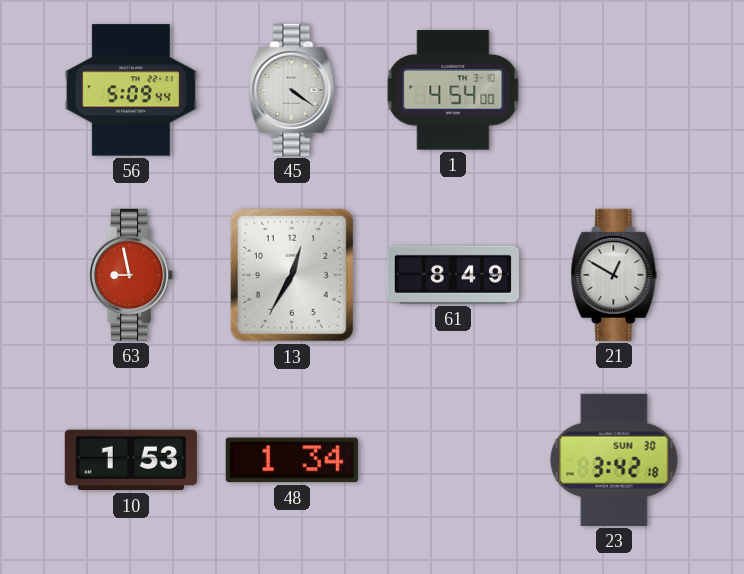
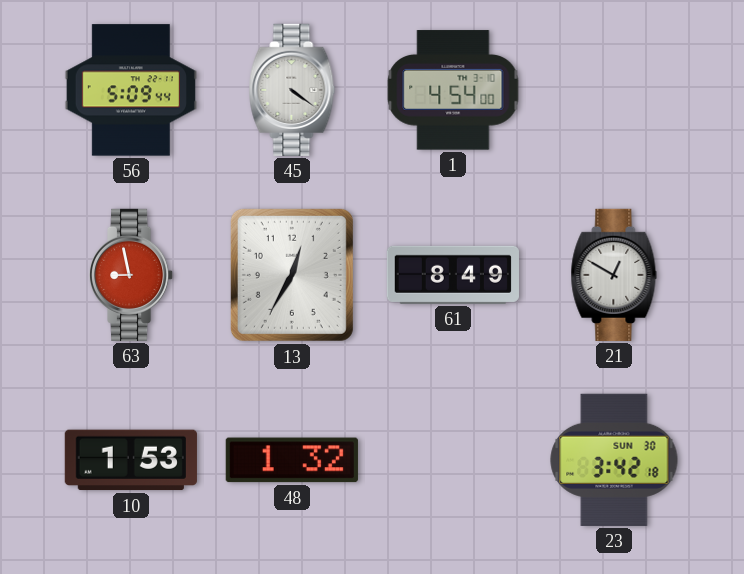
48: 1:34 -> 1:32 (292, 460)
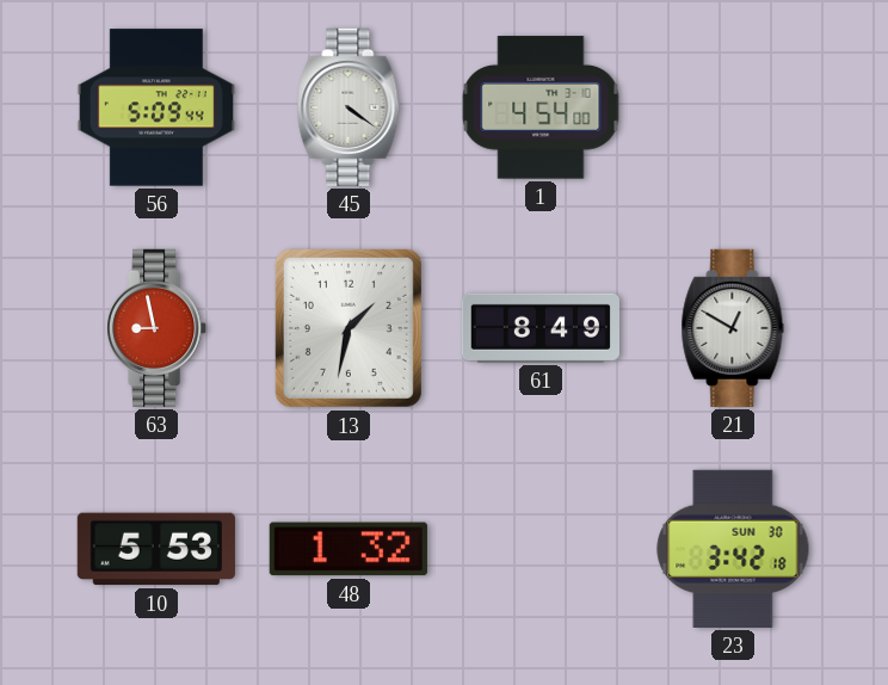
13: 12:35 -> 1:32 (349, 328)
10: 1:53 -> 5:53 (156, 549)
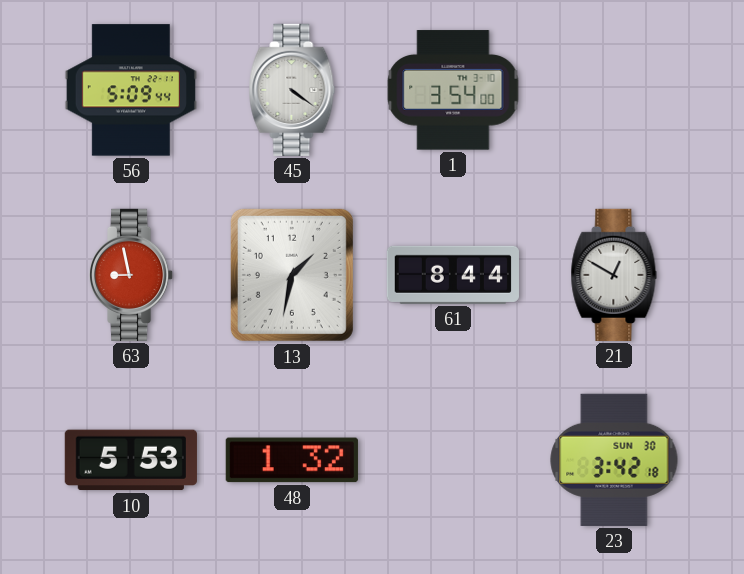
1: 4:54 -> 3:54 (453, 90)
61: 8:49 -> 8:44 (453, 275)
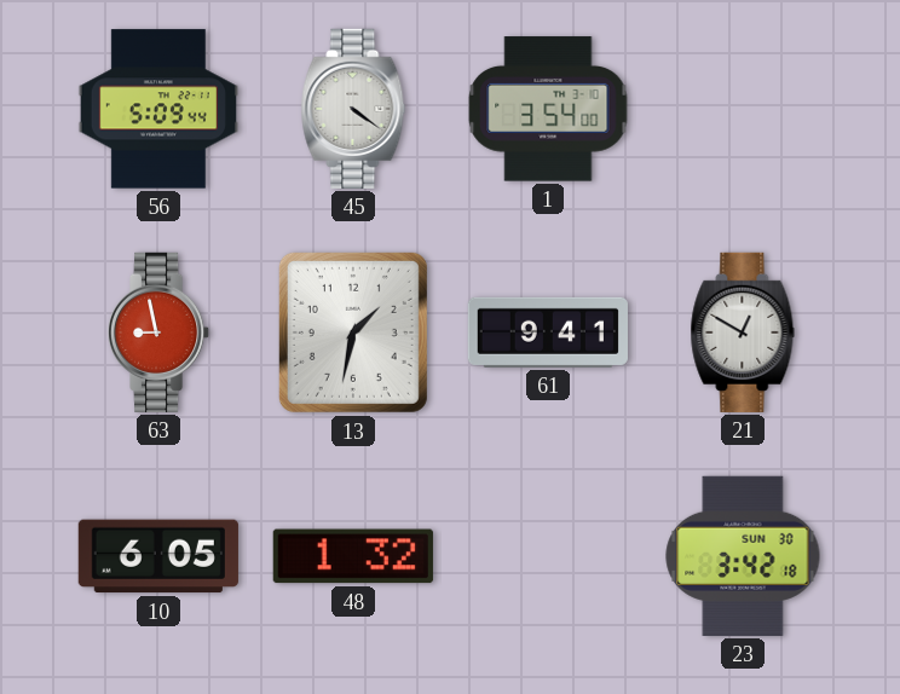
61: 8:44 -> 9:41 (548, 332)
10: 5:53 -> 6:05 (158, 556)
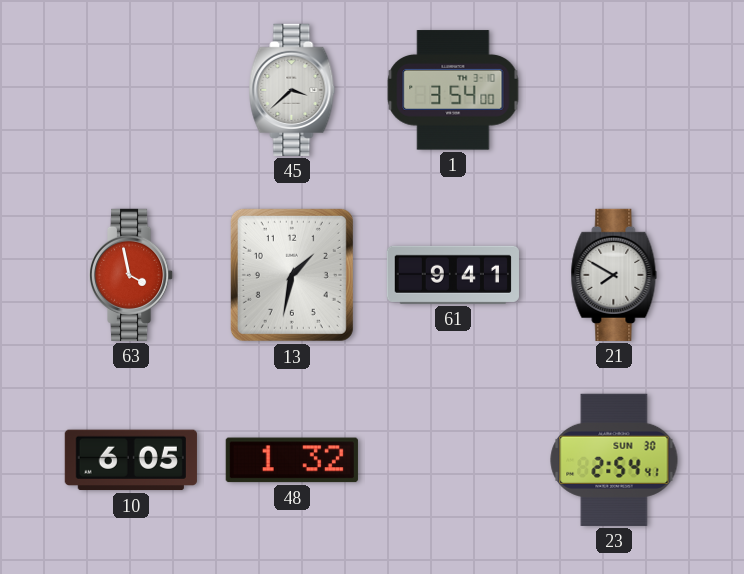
56: 5:09 -> none (158, 109)
45: 4:21 -> 3:38 (292, 90)
63: 8:58 -> 3:58 (132, 275)
21: 12:50 -> 7:50 (614, 275)
23: 3:42 -> 2:54 (614, 460)
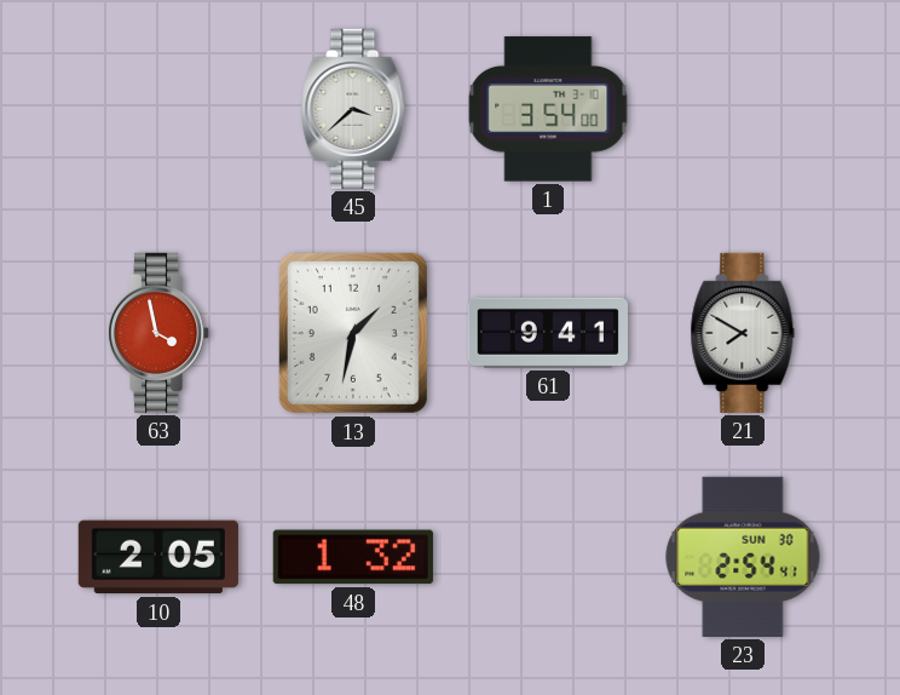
10: 6:05 -> 2:05 (158, 557)
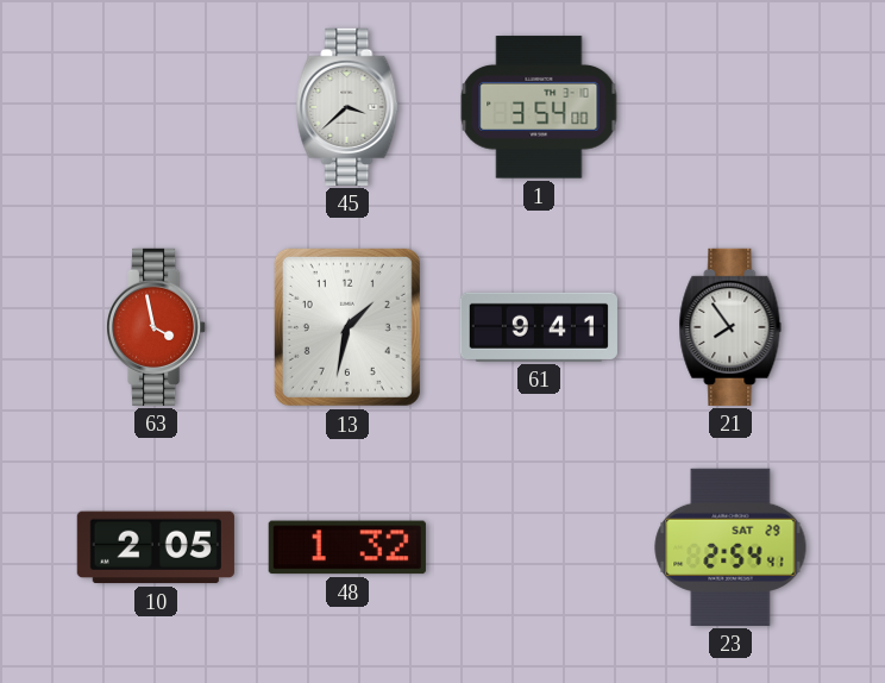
21: 7:50 -> 7:54 (730, 327)
23 date: SUN 30 -> SAT 29 (730, 547)
